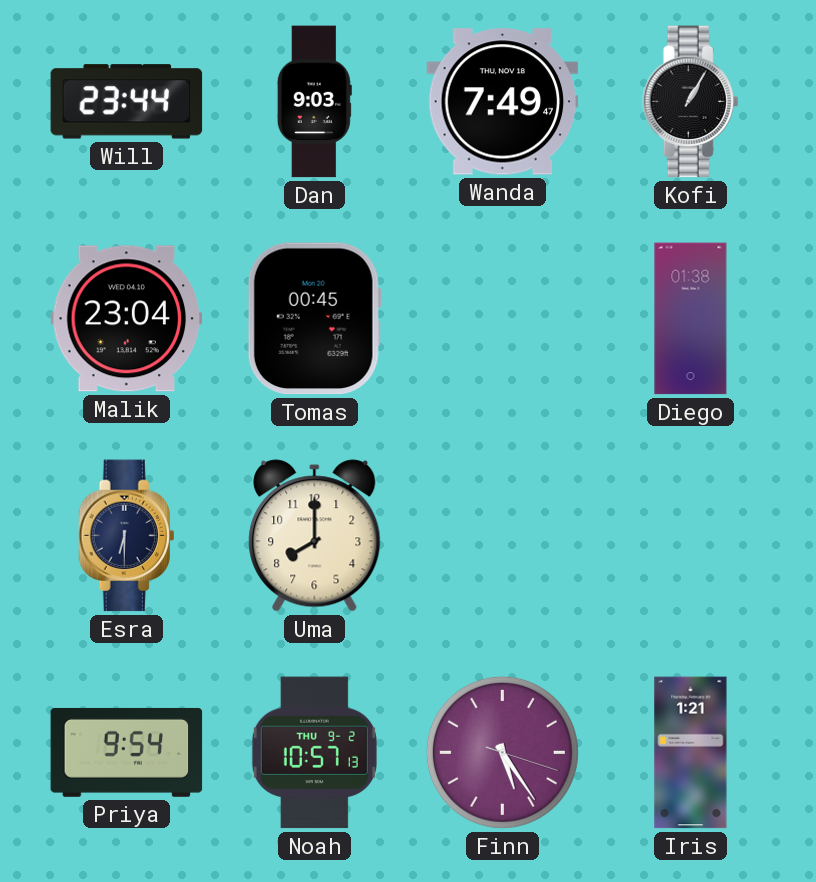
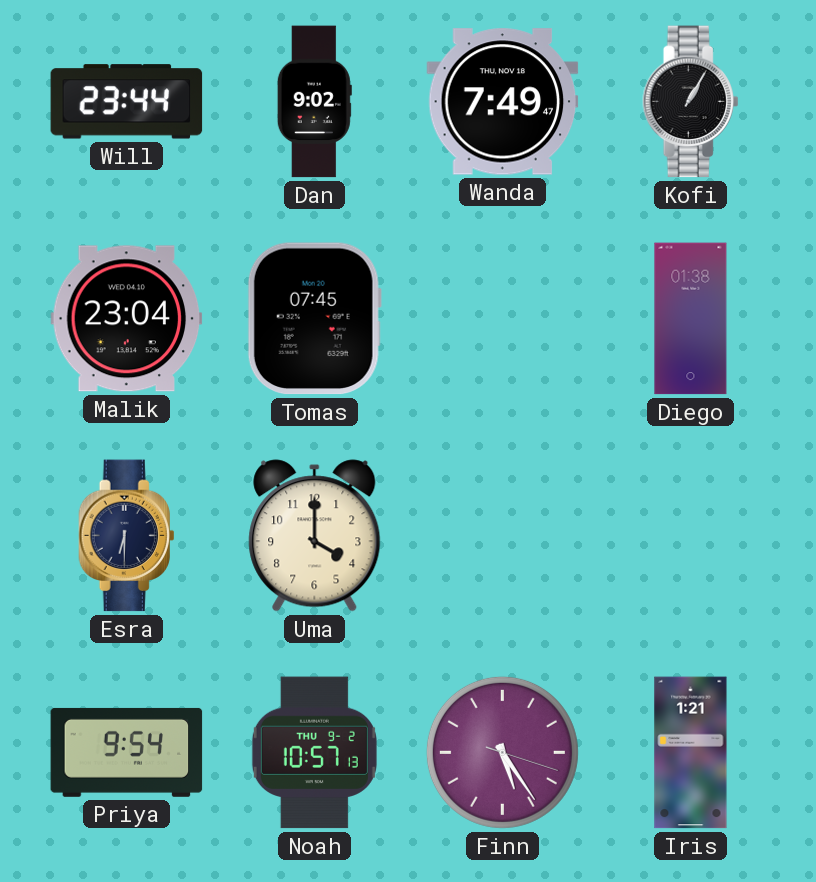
Dan: 9:03 -> 9:02 (314, 102)
Tomas: 00:45 -> 07:45 (314, 319)
Uma: 8:00 -> 4:00 (315, 536)
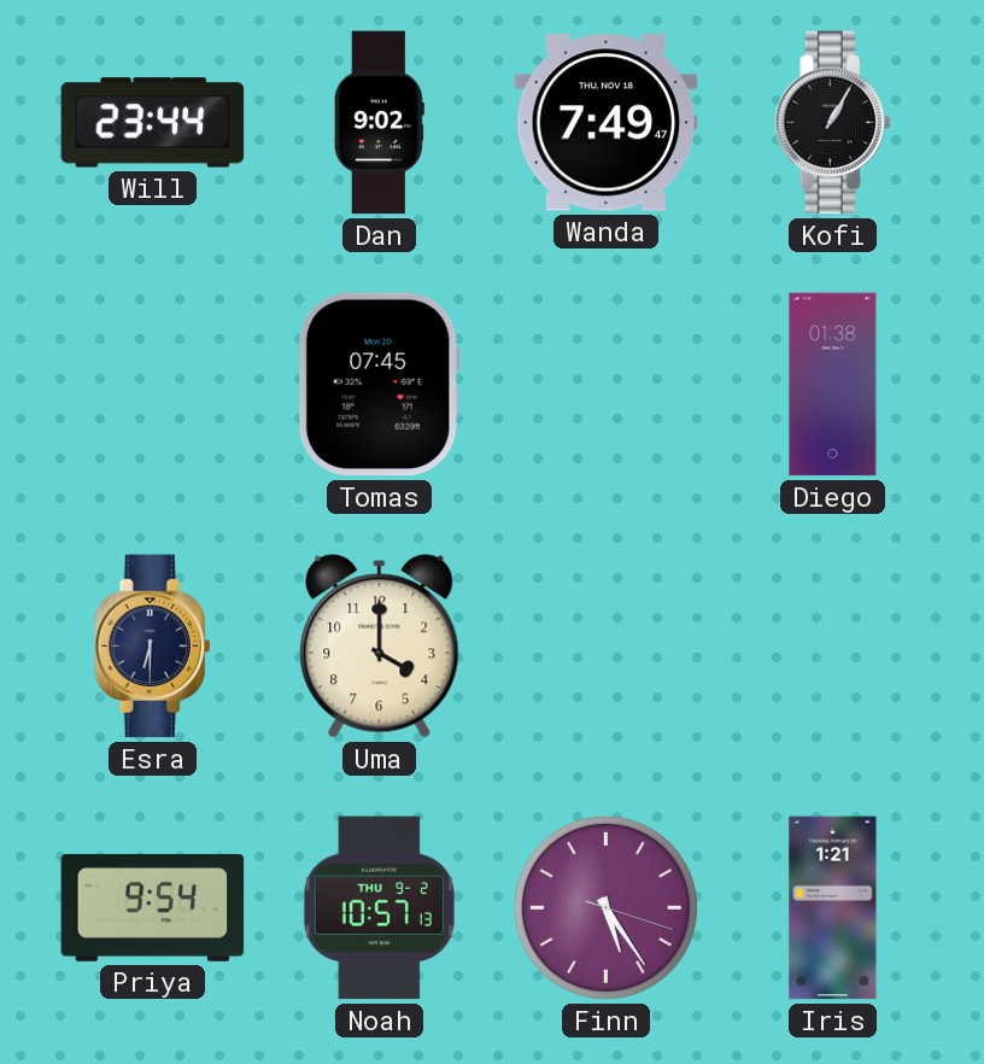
Malik: 23:04 -> none (127, 319)
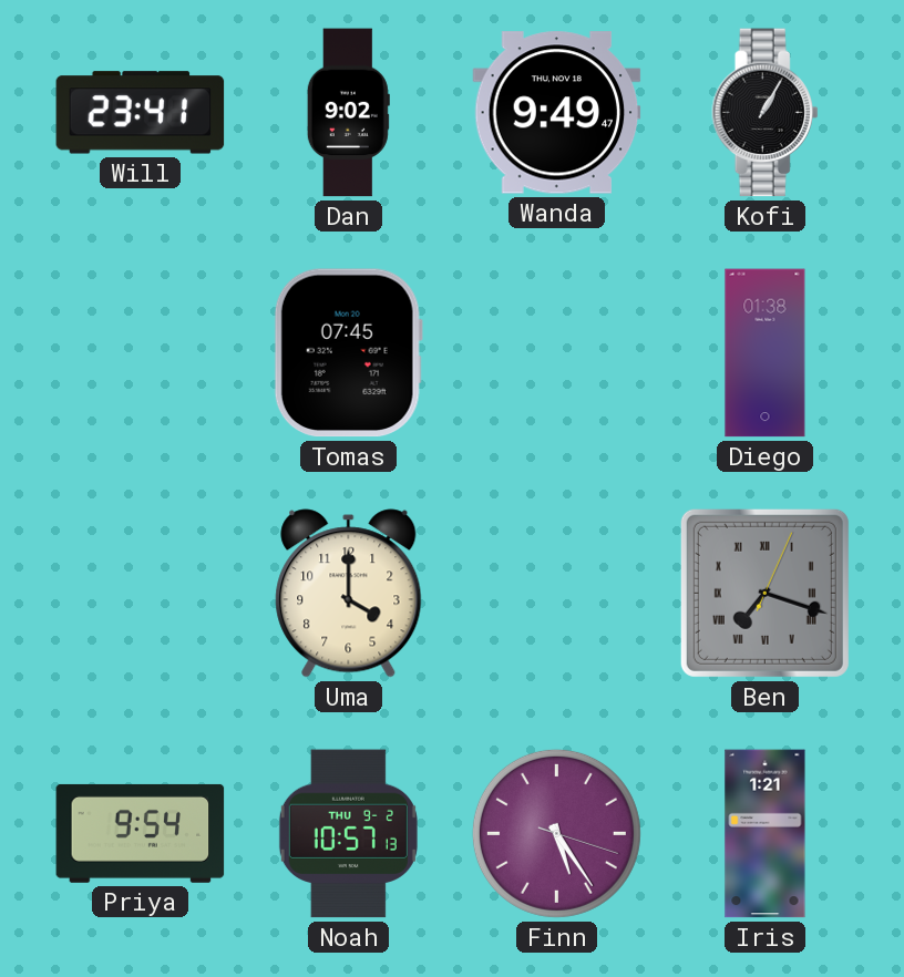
Will: 23:44 -> 23:41 (141, 113)
Wanda: 7:49 -> 9:49 (557, 113)
Esra: 6:30 -> none (153, 647)
Ben: none -> 7:18 (764, 593)
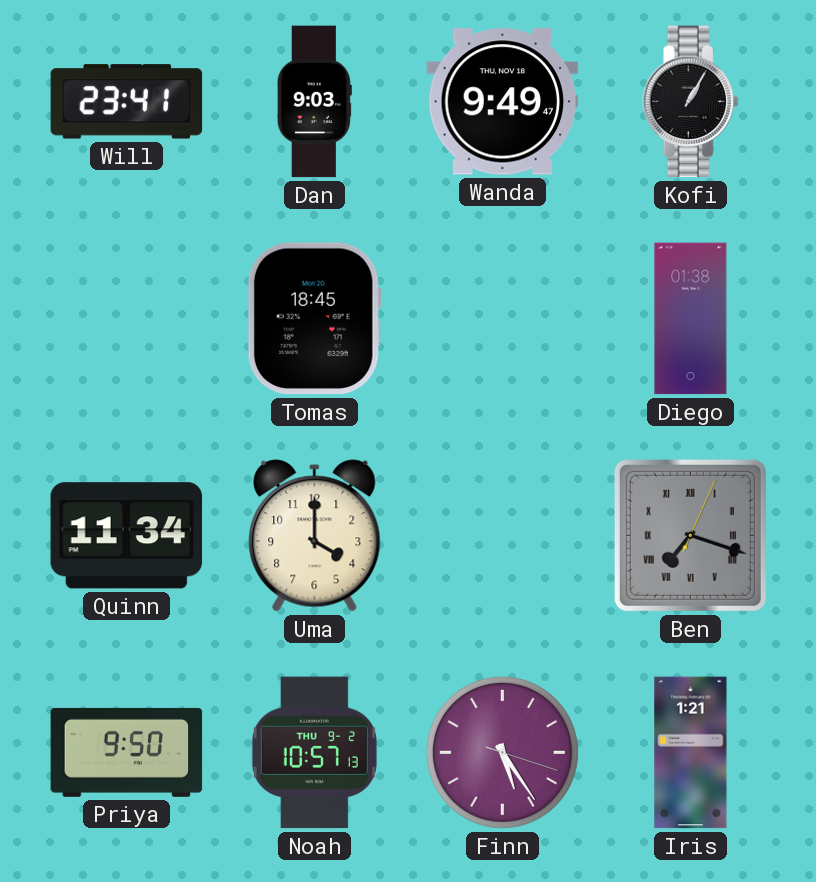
Dan: 9:02 -> 9:03 (314, 102)
Tomas: 07:45 -> 18:45 (314, 319)
Quinn: none -> 11:34 (127, 536)
Priya: 9:54 -> 9:50 (127, 752)
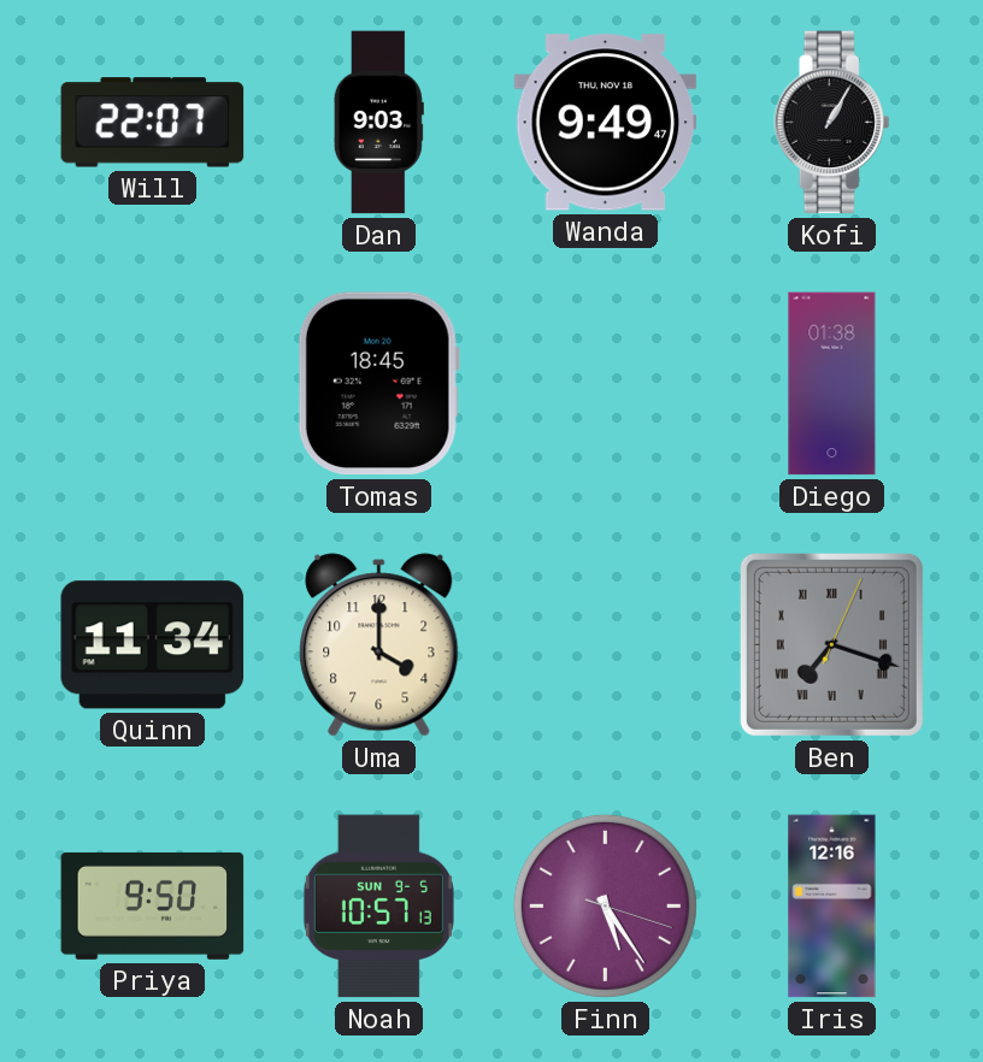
Will: 23:41 -> 22:07 (153, 123)
Noah date: THU 9-2 -> SUN 9-5 (378, 907)
Iris: 1:21 -> 12:16 (832, 907)
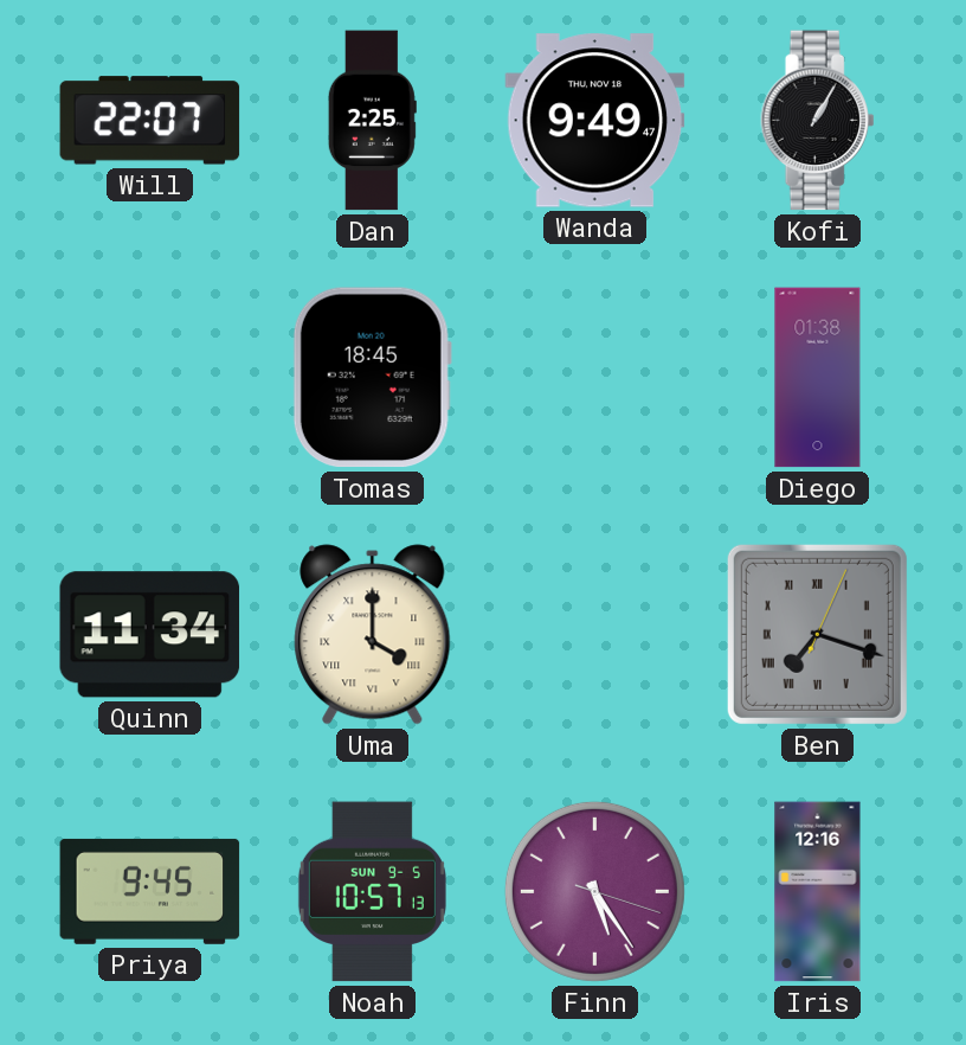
Dan: 9:03 -> 2:25 (372, 121)
Uma numerals: Arabic -> Roman (373, 635)
Priya: 9:50 -> 9:45 (150, 891)
